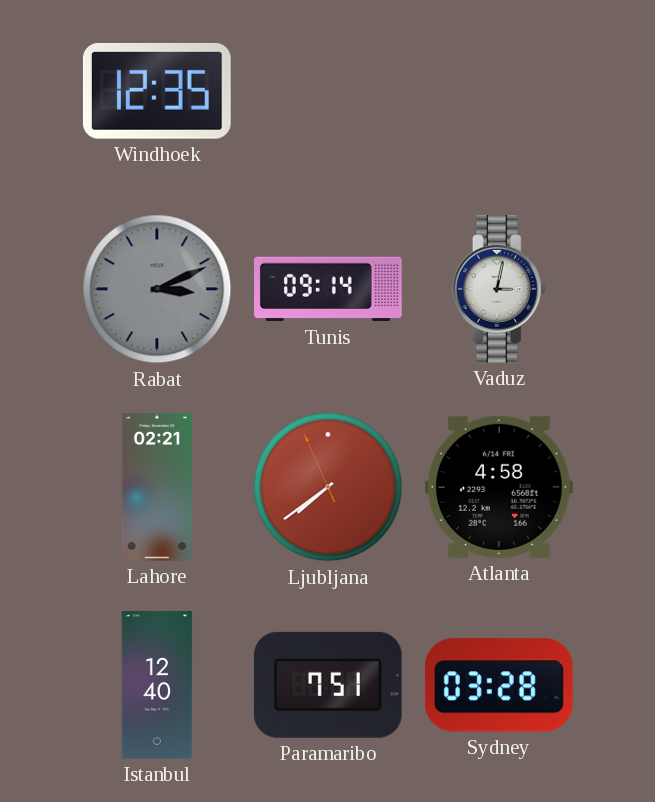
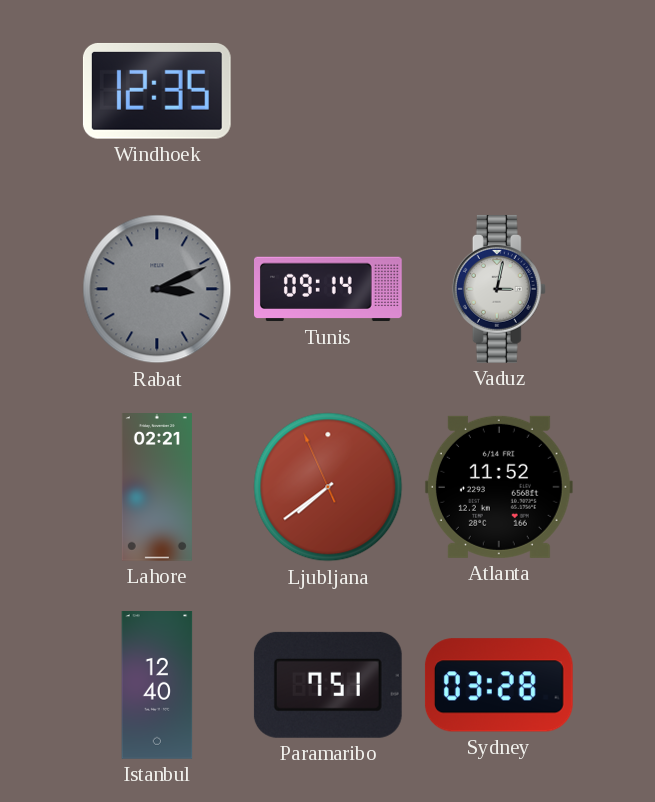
Atlanta: 4:58 -> 11:52 (499, 487)
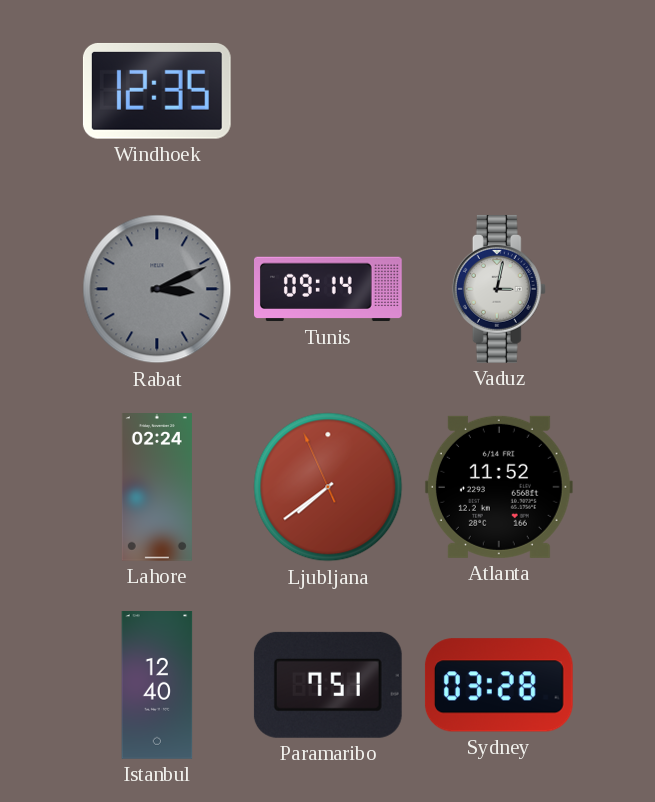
Lahore: 02:21 -> 02:24 (157, 488)
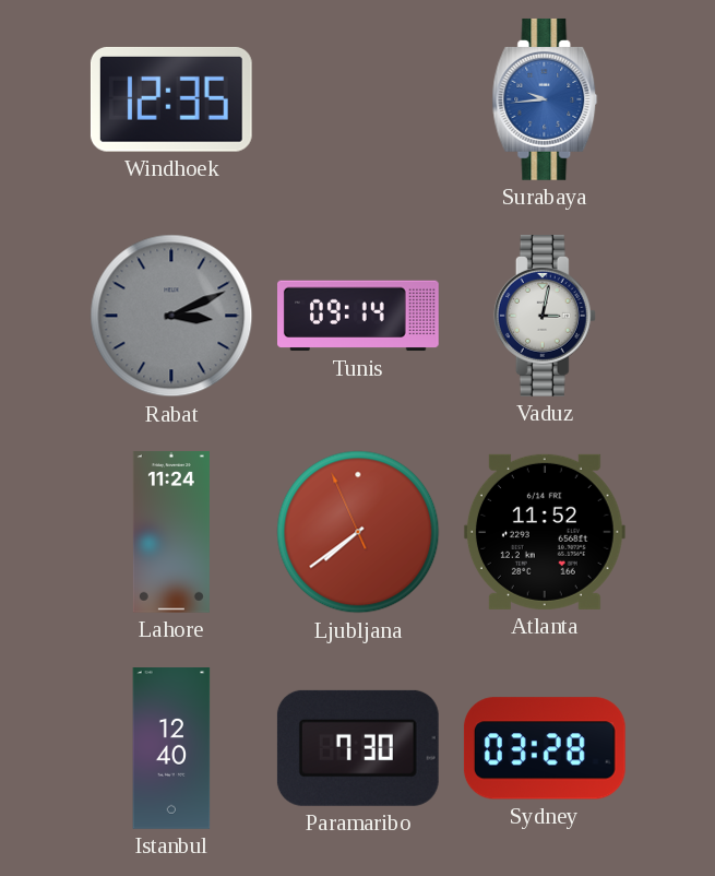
Surabaya: none -> 9:44 (545, 99)
Lahore: 02:24 -> 11:24 (171, 533)
Paramaribo: 7:51 -> 7:30 (358, 748)
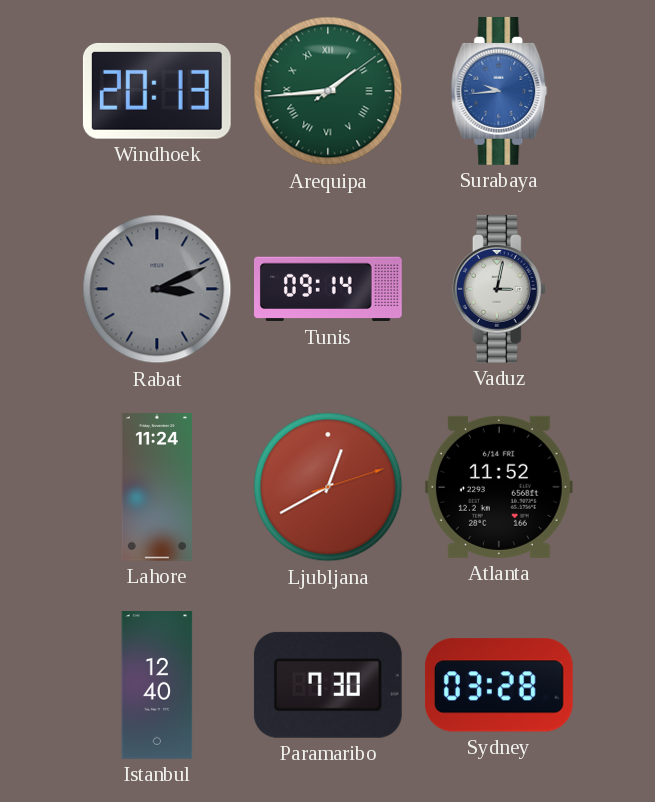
Windhoek: 12:35 -> 20:13 (157, 91)
Arequipa: none -> 1:44 (328, 91)
Ljubljana: 7:38 -> 12:40 (328, 487)
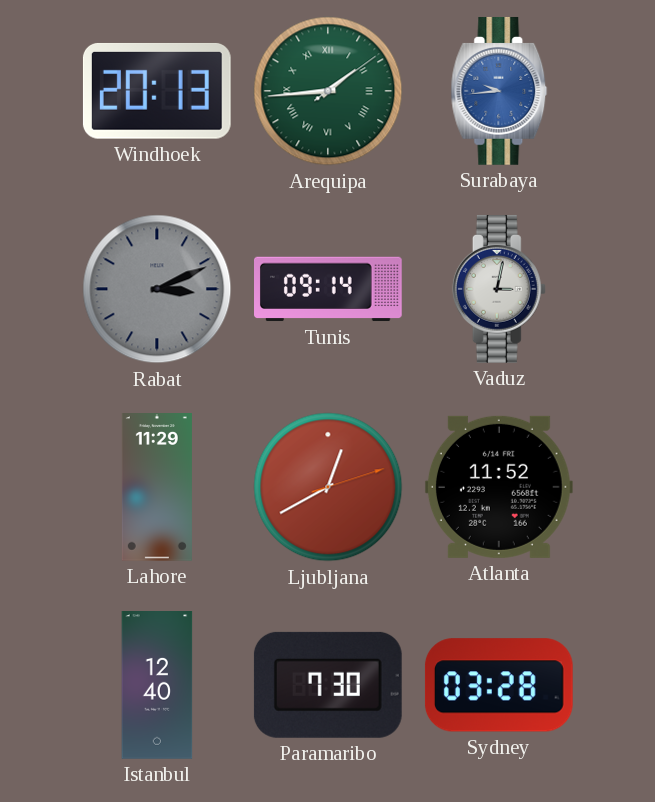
Lahore: 11:24 -> 11:29 (157, 488)
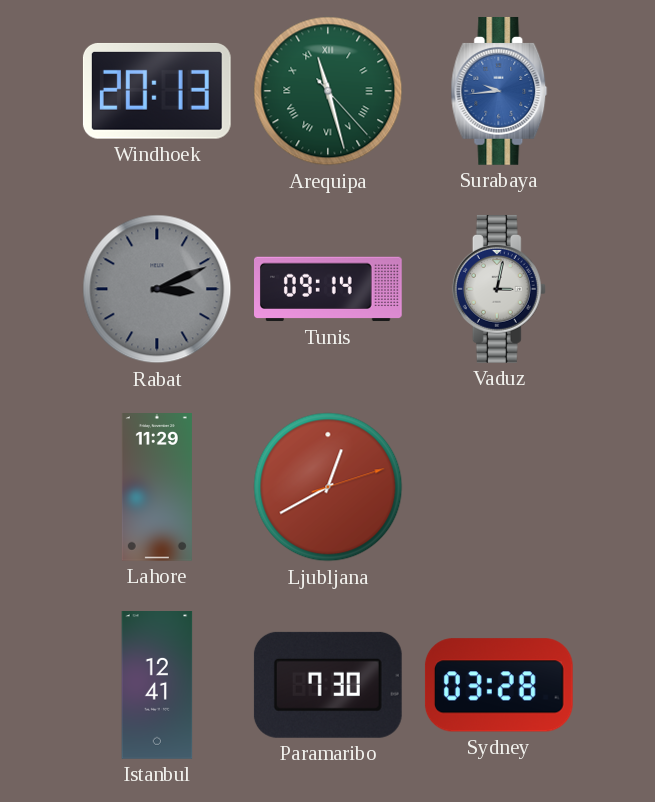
Arequipa: 1:44 -> 11:27 (328, 91)
Atlanta: 11:52 -> none (499, 487)
Istanbul: 12:40 -> 12:41 (157, 686)
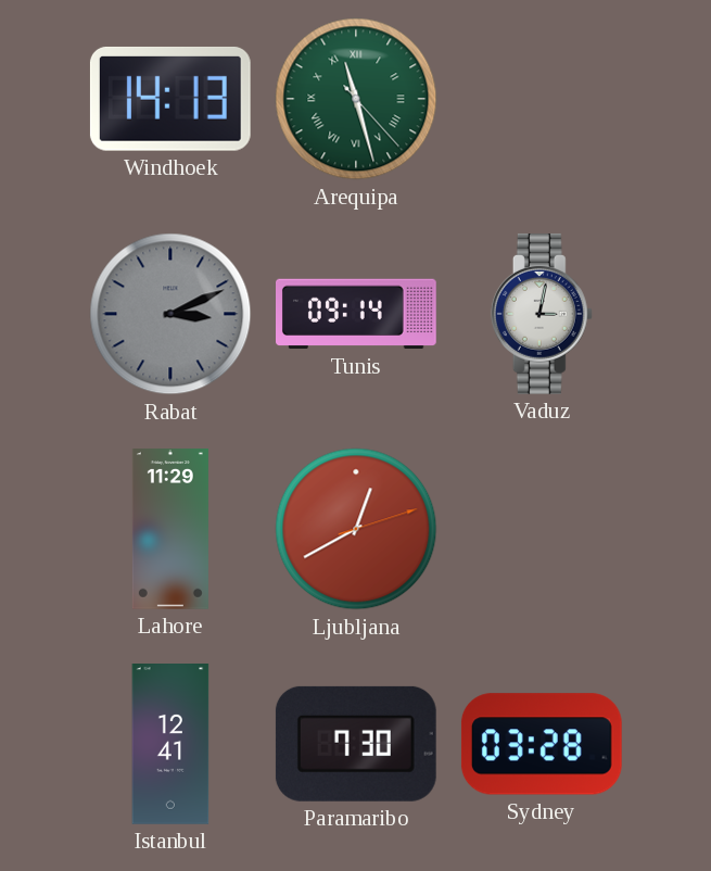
Windhoek: 20:13 -> 14:13 (170, 99)
Surabaya: 9:44 -> none (499, 91)
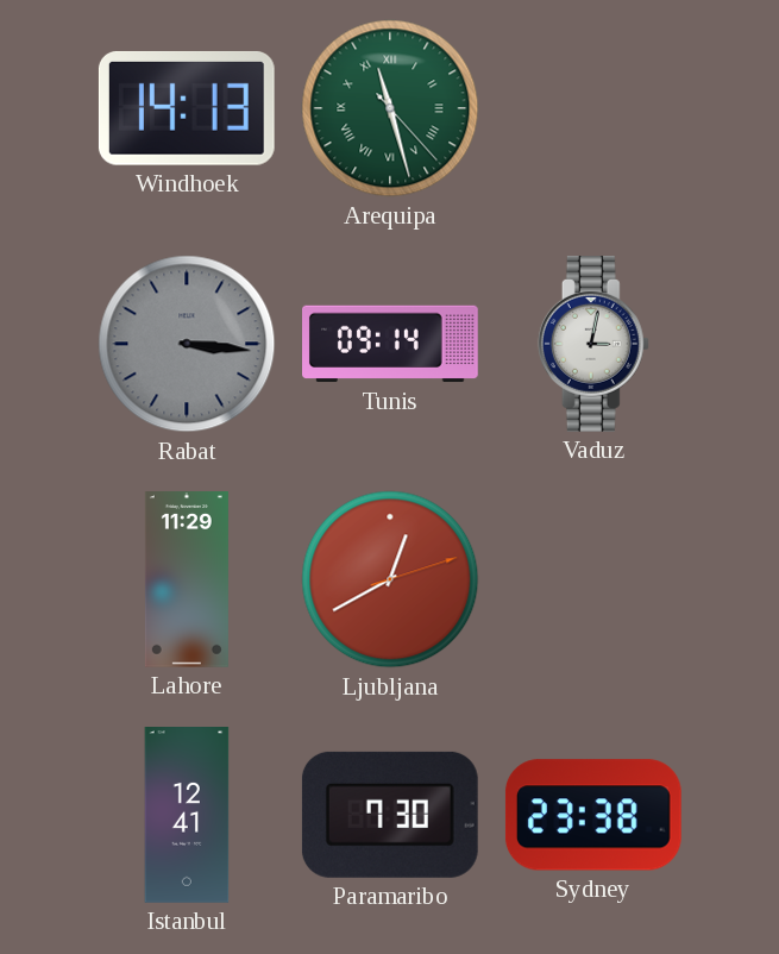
Rabat: 3:11 -> 3:16 (187, 344)
Sydney: 03:28 -> 23:38 (593, 815)
